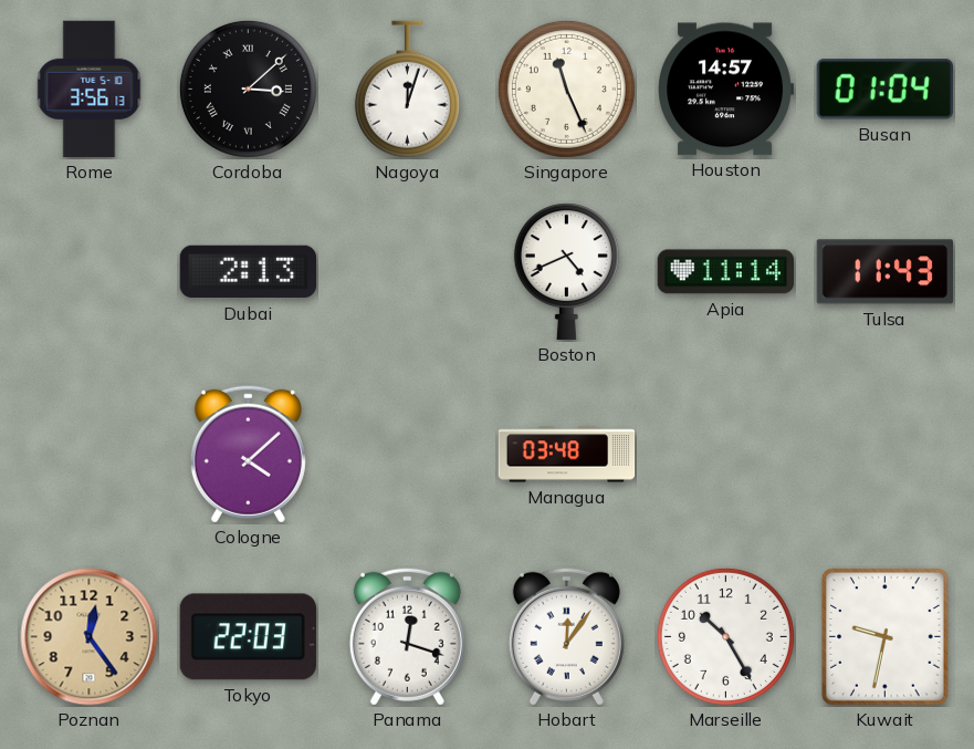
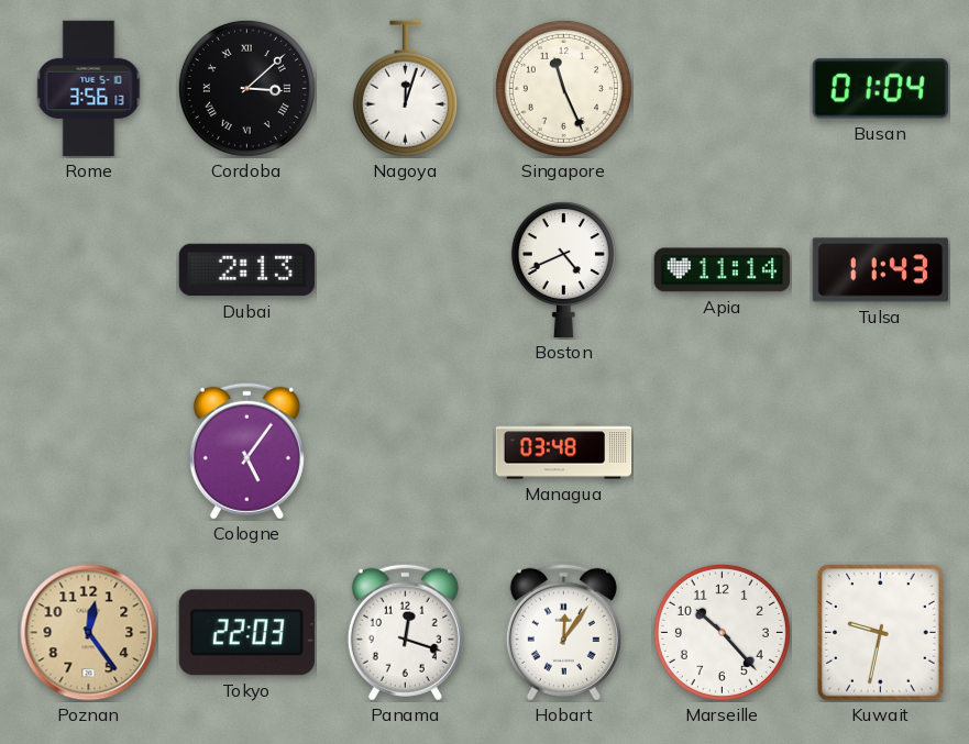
Houston: 14:57 -> none (725, 90)
Cologne: 4:08 -> 5:06 (246, 451)
Marseille: 10:25 -> 10:23 (722, 632)
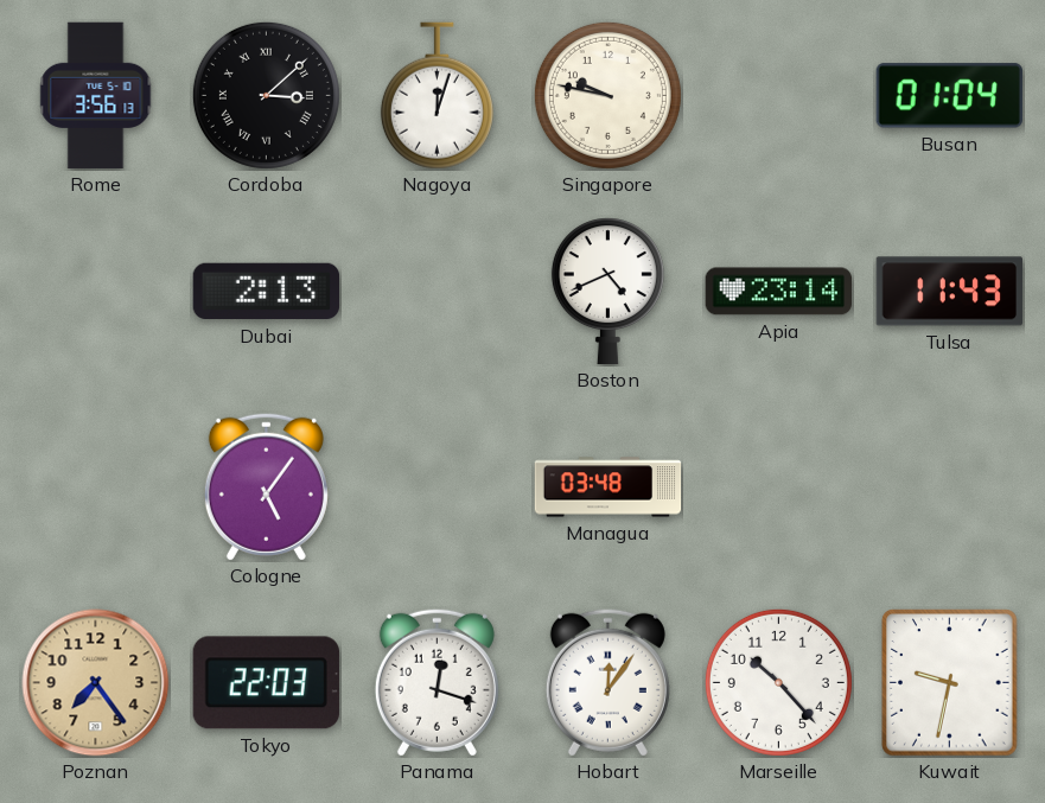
Singapore: 11:26 -> 9:47 (607, 95)
Apia: 11:14 -> 23:14 (779, 292)
Poznan: 12:24 -> 7:24 (96, 683)
